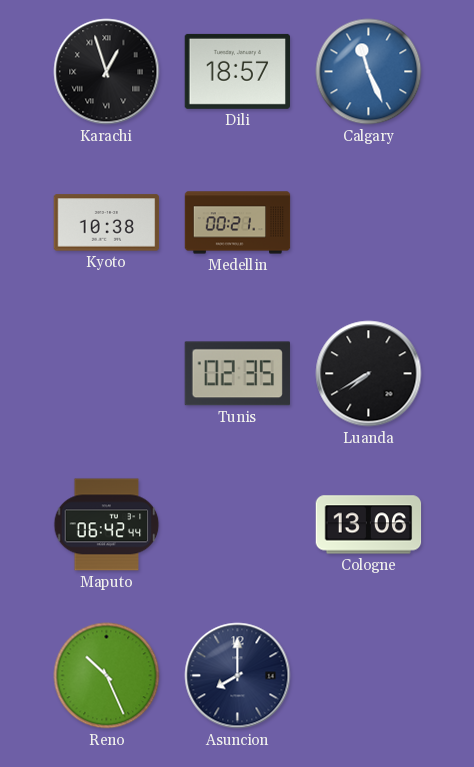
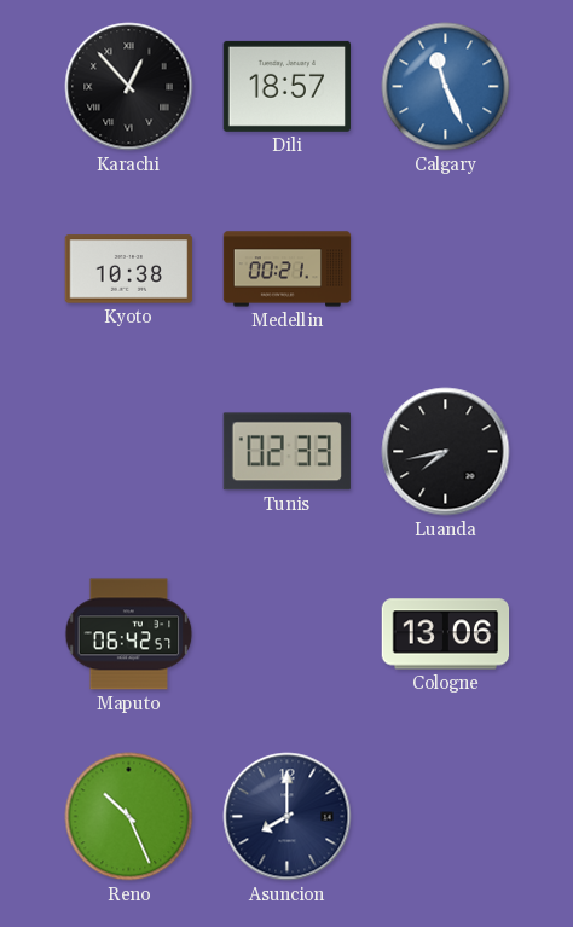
Karachi: 12:57 -> 12:53 (129, 87)
Tunis: 02:35 -> 02:33 (286, 452)
Luanda: 7:40 -> 7:43 (446, 452)
Maputo: 06:42:44 -> 06:42:57 (129, 635)
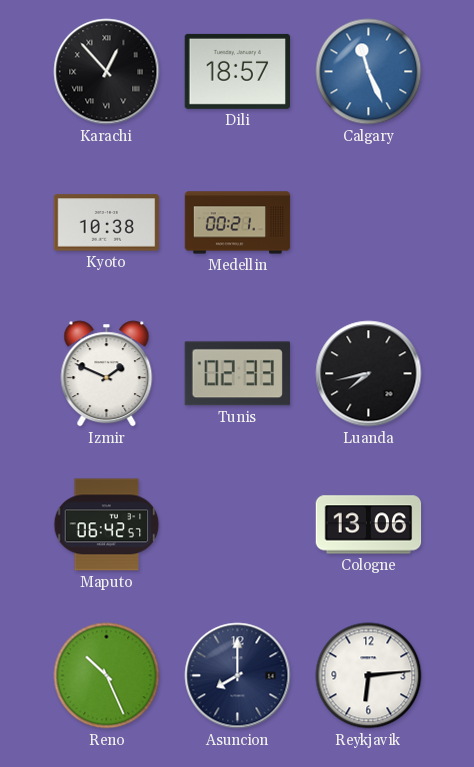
Izmir: none -> 1:49 (107, 374)
Reykjavik: none -> 6:14 (369, 676)
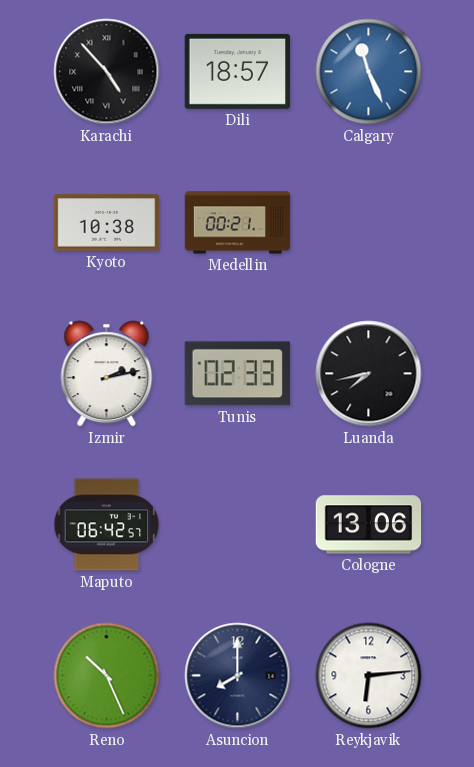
Karachi: 12:53 -> 4:53 (107, 72)
Izmir: 1:49 -> 2:13 (107, 374)
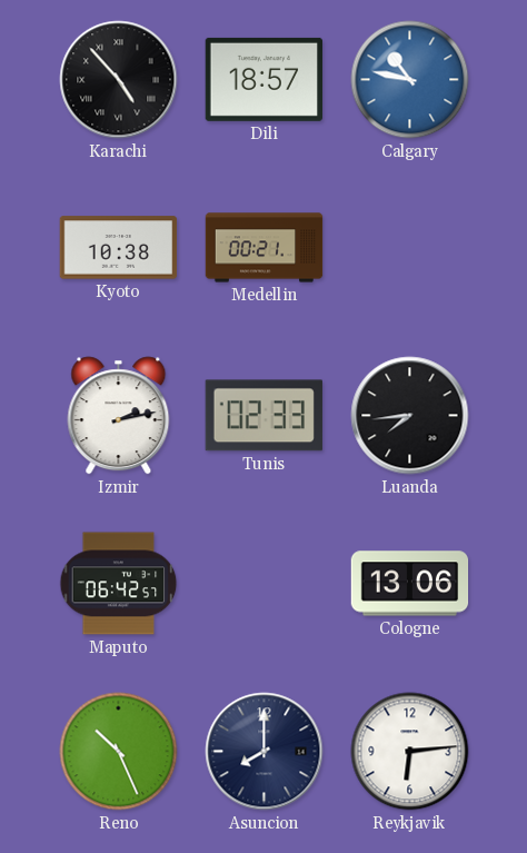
Calgary: 11:26 -> 10:47 (410, 80)
Luanda: 7:43 -> 7:44 (410, 416)
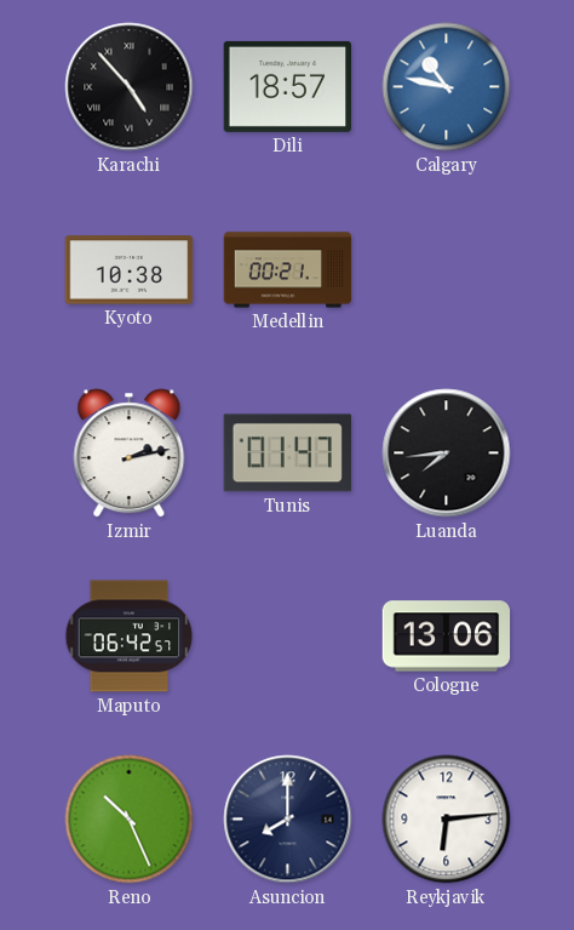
Tunis: 02:33 -> 01:47 (287, 453)
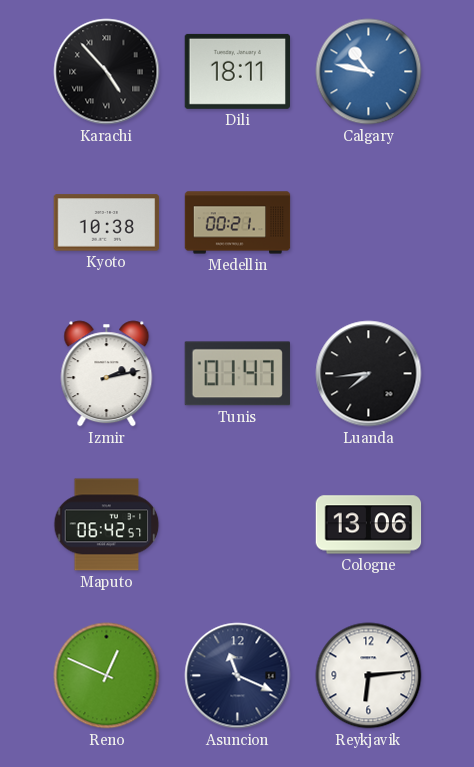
Dili: 18:57 -> 18:11 (237, 71)
Reno: 10:26 -> 12:49 (107, 676)
Asuncion: 8:00 -> 11:19 (238, 676)
